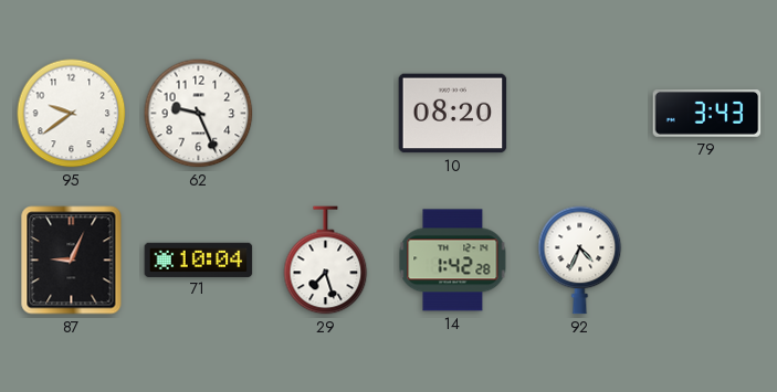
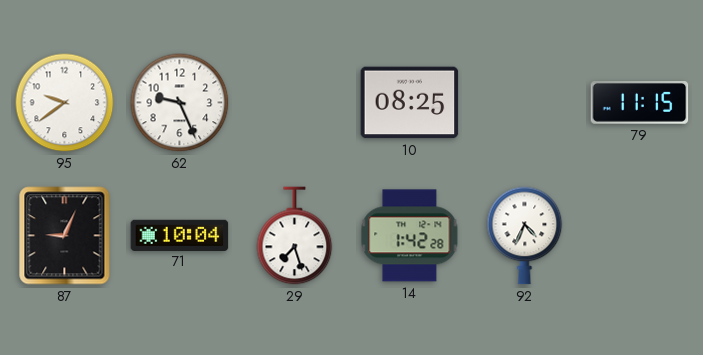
10: 08:20 -> 08:25 (410, 103)
79: 3:43 -> 11:15 (640, 103)
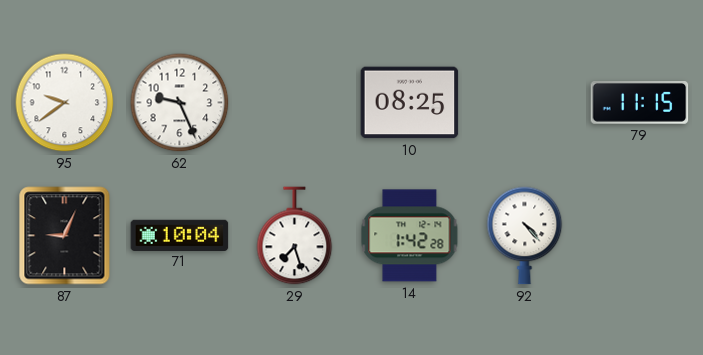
92: 4:34 -> 4:23 (525, 236)
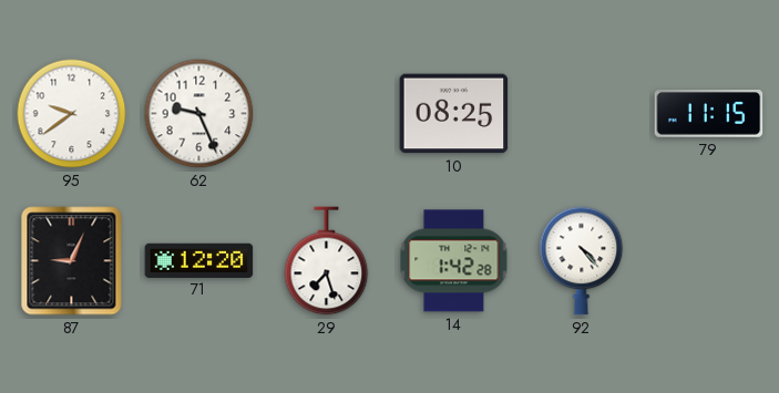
71: 10:04 -> 12:20 (199, 260)
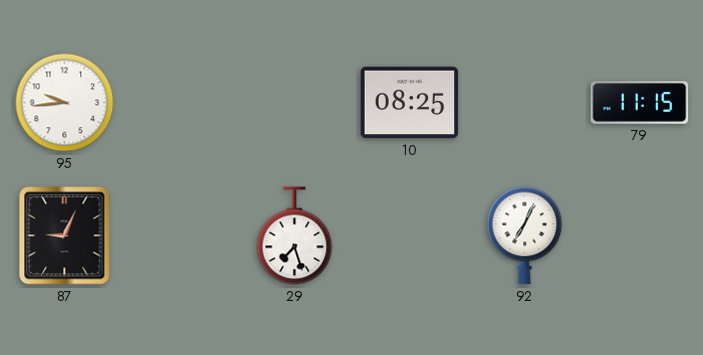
95: 9:39 -> 9:44 (65, 103)
62: 9:26 -> none (199, 114)
71: 12:20 -> none (199, 260)
14: 1:42 -> none (454, 261)
92: 4:23 -> 7:04 (525, 236)
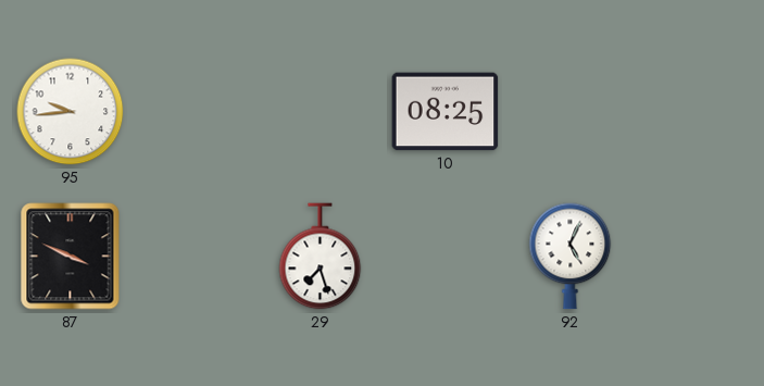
79: 11:15 -> none (640, 103)
87: 9:04 -> 3:49 (71, 257)
92: 7:04 -> 5:04 (571, 257)
